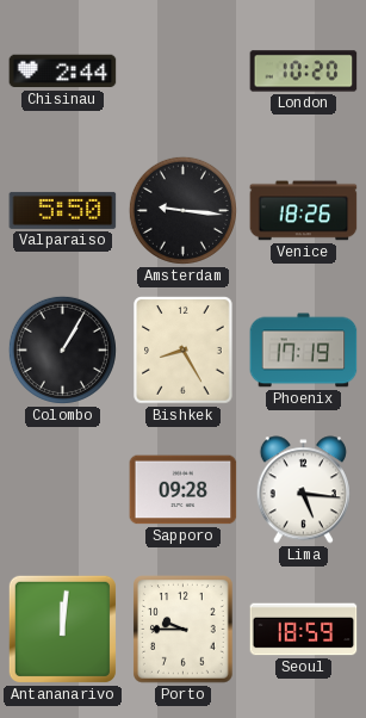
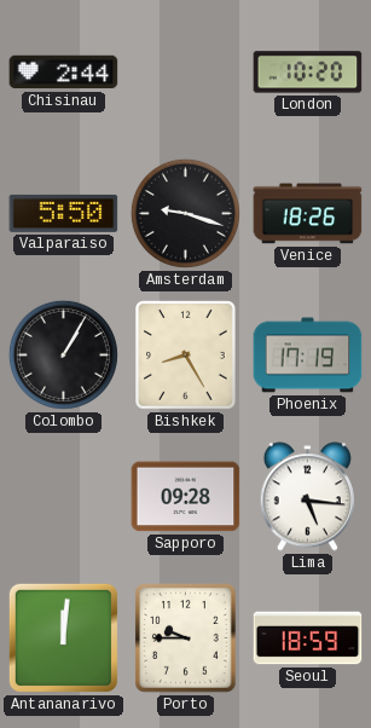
Amsterdam: 9:16 -> 9:18 (185, 213)
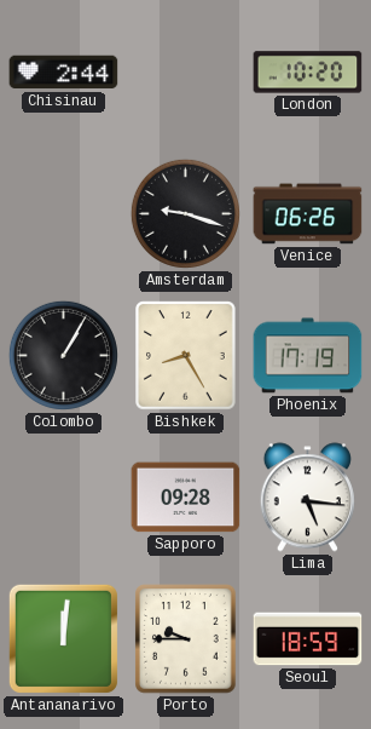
Valparaiso: 5:50 -> none (64, 213)
Venice: 18:26 -> 06:26 (308, 214)
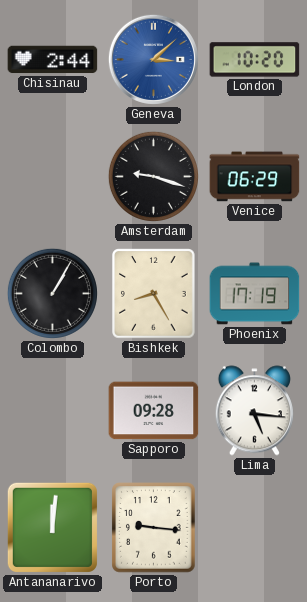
Geneva: none -> 3:08 (153, 59)
Venice: 06:26 -> 06:29 (255, 177)
Porto: 9:45 -> 9:16 (154, 528)
Seoul: 18:59 -> none (308, 639)
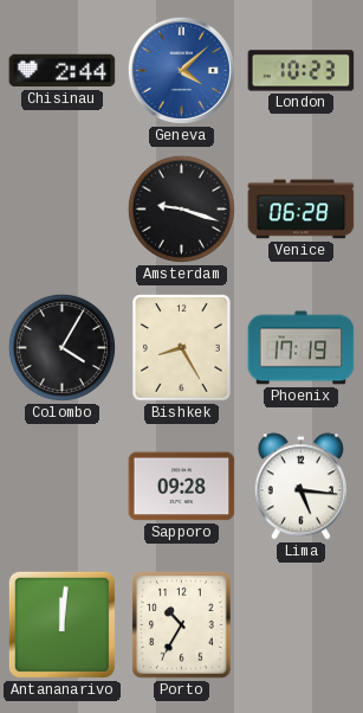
Geneva: 3:08 -> 4:08 (181, 70)
London: 10:20 -> 10:23 (302, 71)
Venice: 06:29 -> 06:28 (302, 210)
Colombo: 1:05 -> 4:05 (61, 347)
Porto: 9:16 -> 10:35 (182, 625)
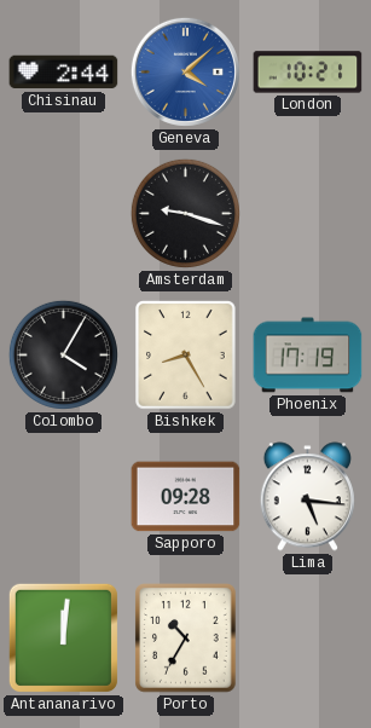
London: 10:23 -> 10:21 (308, 73)
Venice: 06:28 -> none (302, 210)
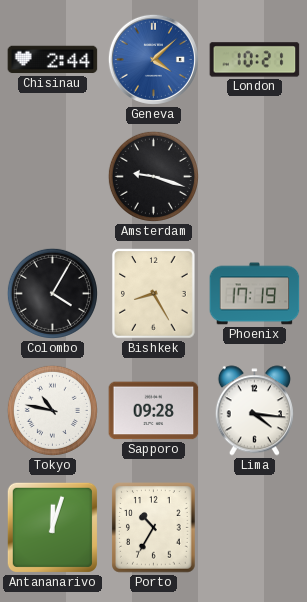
Tokyo: none -> 10:47 (52, 410)
Lima: 5:16 -> 4:16 (254, 411)
Antananarivo: 12:01 -> 12:03 (52, 527)
